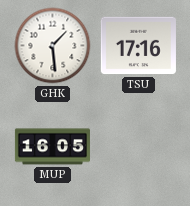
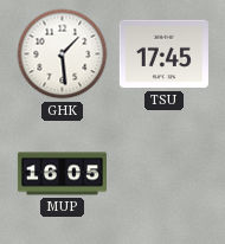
TSU: 17:16 -> 17:45 (163, 54)
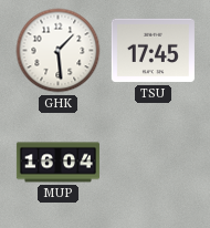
MUP: 16:05 -> 16:04 (57, 163)
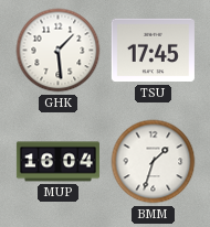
BMM: none -> 1:33 (154, 162)
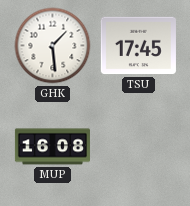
MUP: 16:04 -> 16:08 (52, 147)
BMM: 1:33 -> none (154, 162)
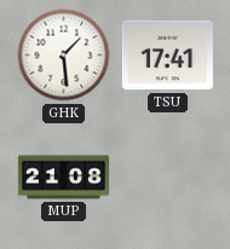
TSU: 17:45 -> 17:41 (167, 56)
MUP: 16:08 -> 21:08 (63, 178)
